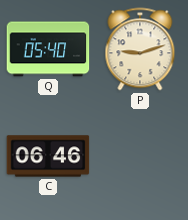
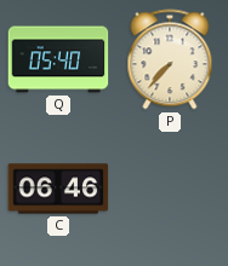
P: 9:12 -> 7:37 (170, 59)
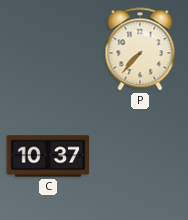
Q: 05:40 -> none (58, 59)
C: 06:46 -> 10:37 (48, 156)
